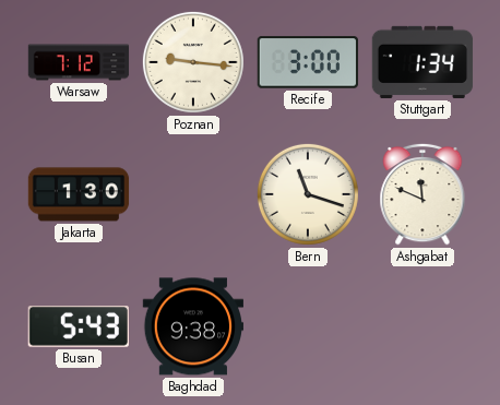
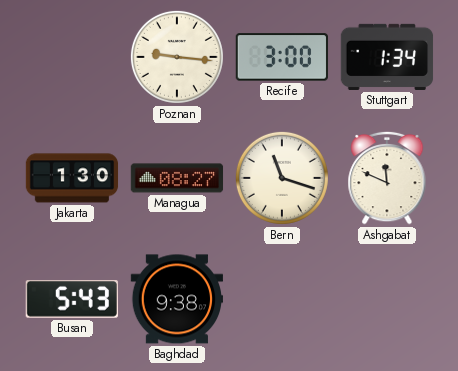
Warsaw: 7:12 -> none (79, 62)
Managua: none -> 08:27 (177, 178)
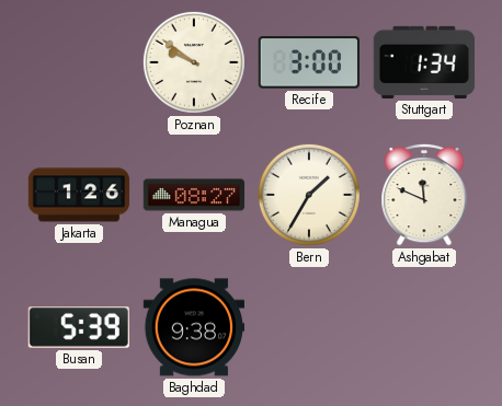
Poznan: 9:16 -> 9:51 (194, 62)
Jakarta: 1:30 -> 1:26 (79, 195)
Bern: 11:18 -> 1:35 (309, 195)
Busan: 5:43 -> 5:39 (79, 328)
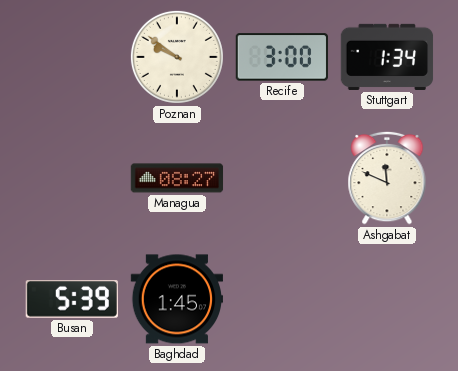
Jakarta: 1:26 -> none (79, 195)
Bern: 1:35 -> none (309, 195)
Baghdad: 9:38 -> 1:45 (177, 299)
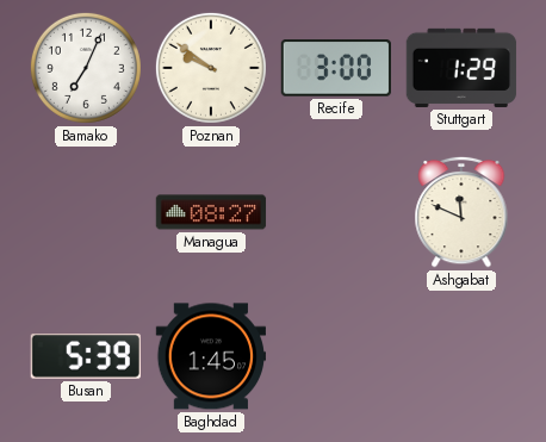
Bamako: none -> 7:04 (86, 68)
Stuttgart: 1:34 -> 1:29 (461, 68)
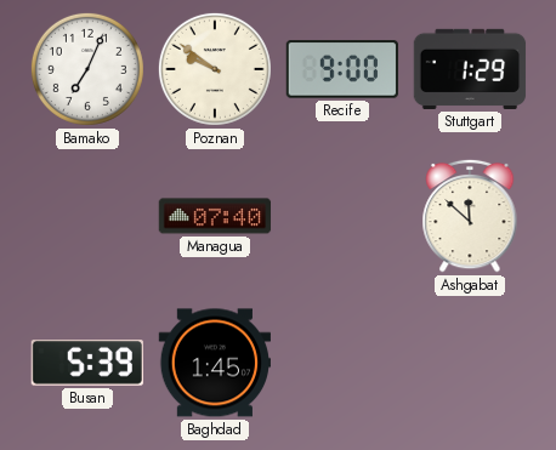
Recife: 3:00 -> 9:00 (341, 69)
Managua: 08:27 -> 07:40 (215, 216)
Ashgabat: 11:49 -> 11:52 (470, 216)
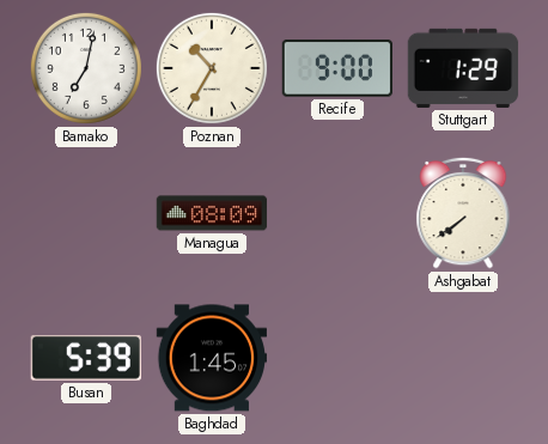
Bamako: 7:04 -> 7:02 (86, 68)
Poznan: 9:51 -> 10:35 (212, 68)
Managua: 07:40 -> 08:09 (212, 213)
Ashgabat: 11:52 -> 7:39 (463, 213)
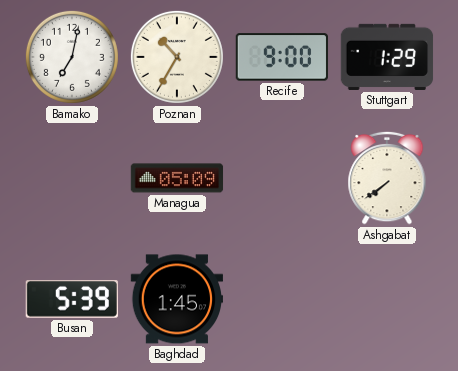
Managua: 08:09 -> 05:09 (177, 178)
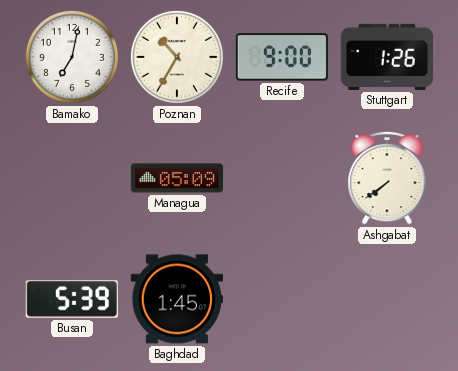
Stuttgart: 1:29 -> 1:26 (387, 57)
